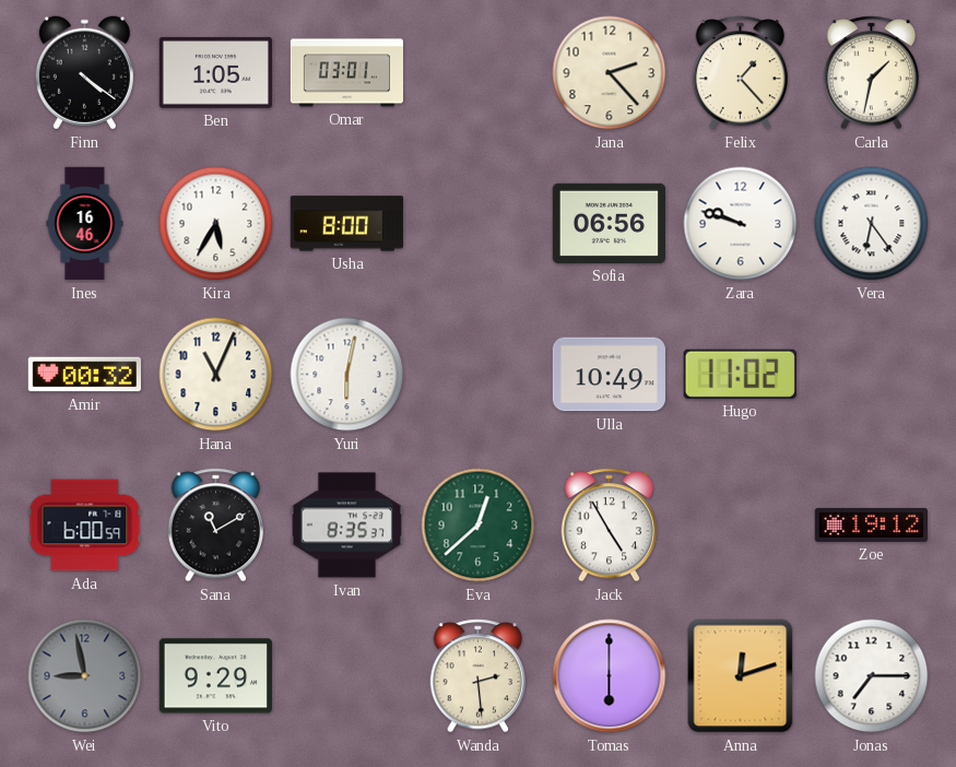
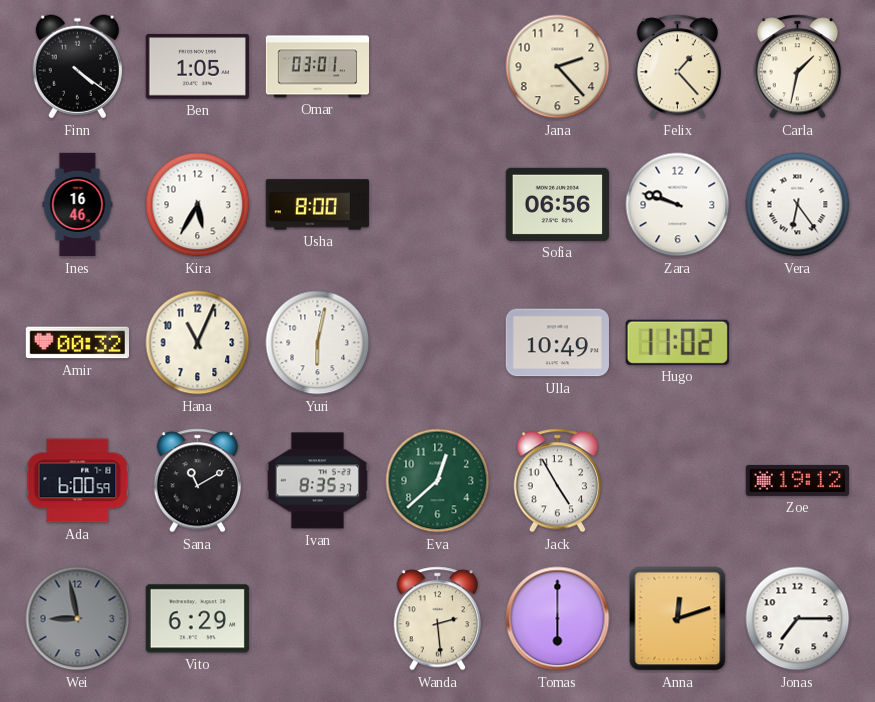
Vito: 9:29 -> 6:29 (197, 619)
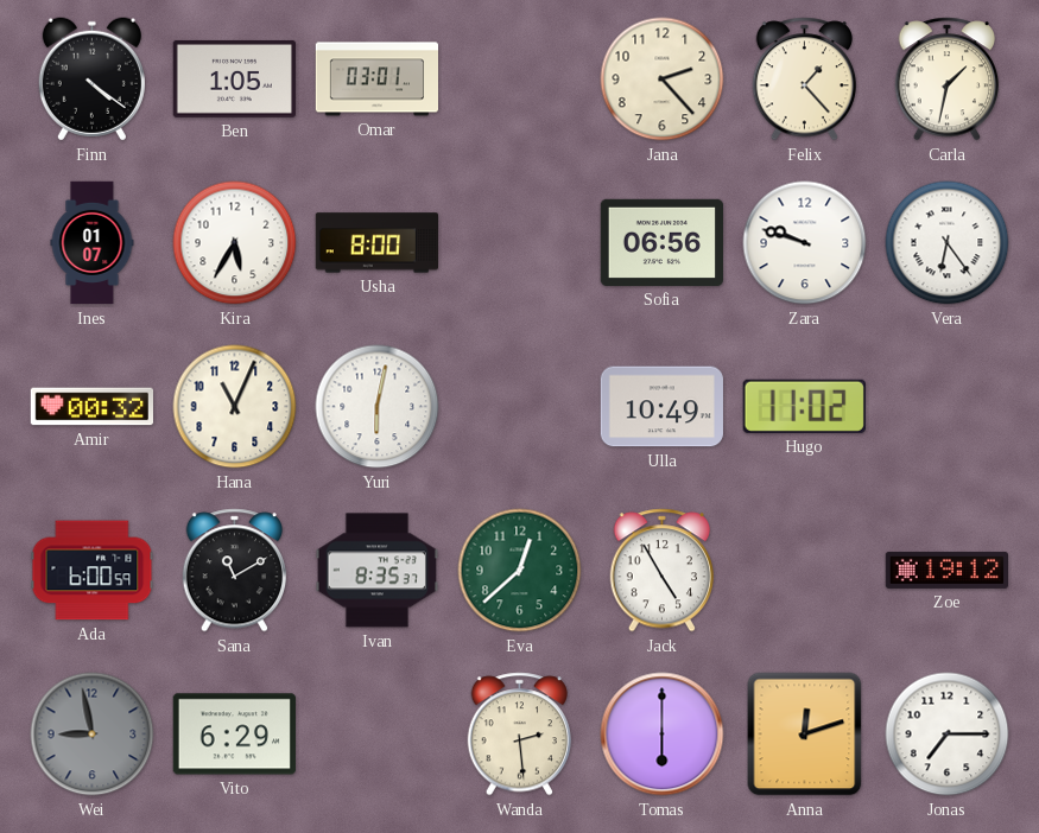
Ines: 16:46 -> 01:07 (93, 243)
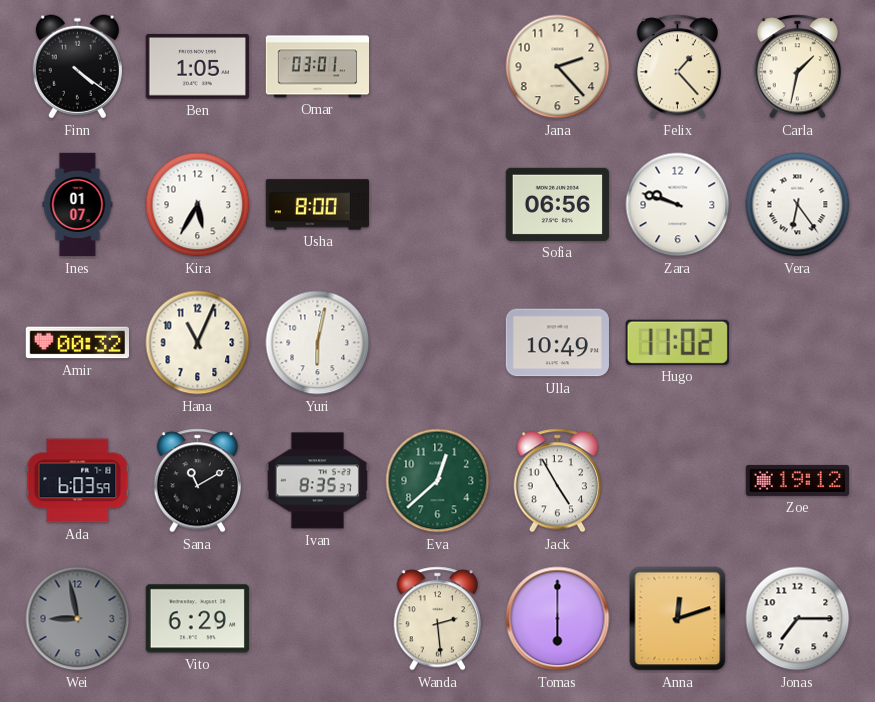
Ada: 6:00 -> 6:03 (78, 481)
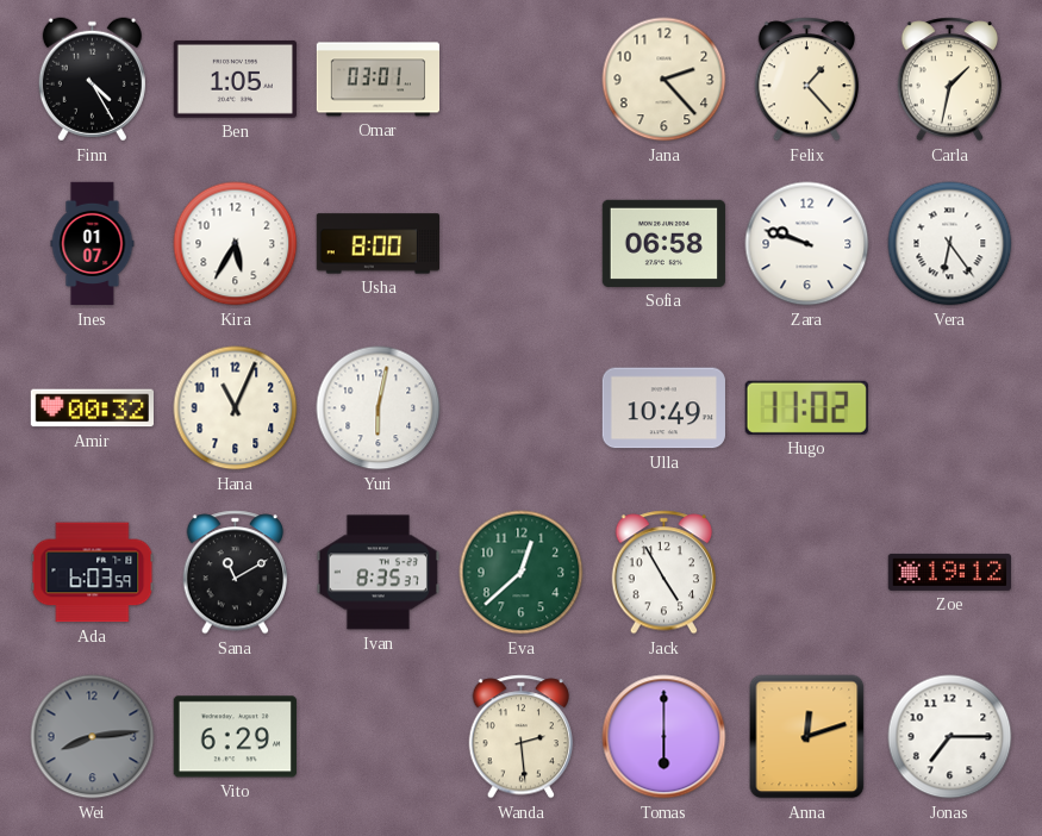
Finn: 4:21 -> 4:25 (92, 80)
Sofia: 06:56 -> 06:58 (663, 243)
Wei: 8:58 -> 8:14 (93, 737)
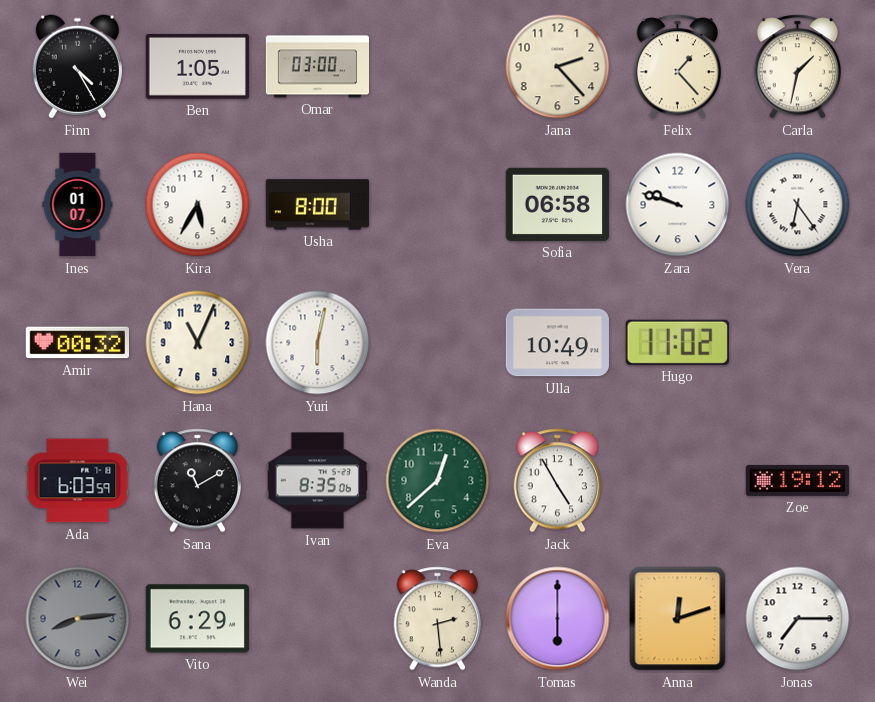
Omar: 03:01 -> 03:00 (317, 67)
Ivan: 8:35:37 -> 8:35:06 (317, 481)
